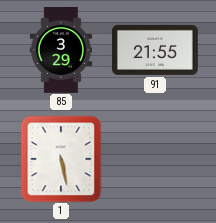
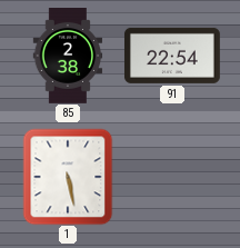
85: 3:29 -> 2:38 (68, 57)
91: 21:55 -> 22:54 (172, 56)
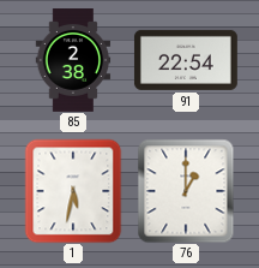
1: 5:28 -> 5:32 (73, 191)
76: none -> 1:00 (186, 191)
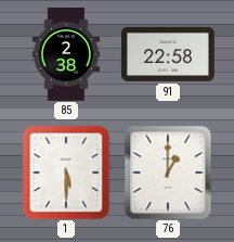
91: 22:54 -> 22:58 (168, 54)
1: 5:32 -> 5:30 (66, 173)
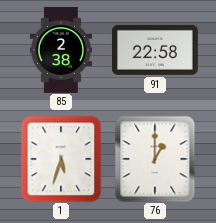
1: 5:30 -> 5:33 (61, 159)
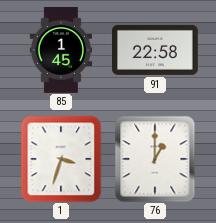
85: 2:38 -> 1:45 (61, 51)
1: 5:33 -> 3:33 (61, 159)
